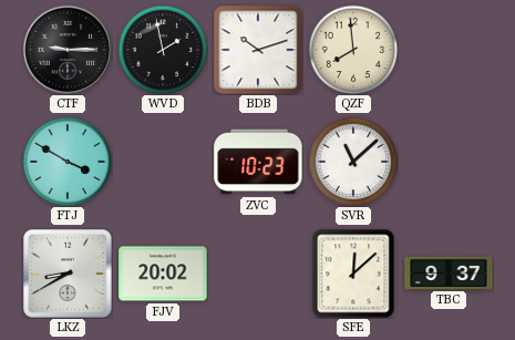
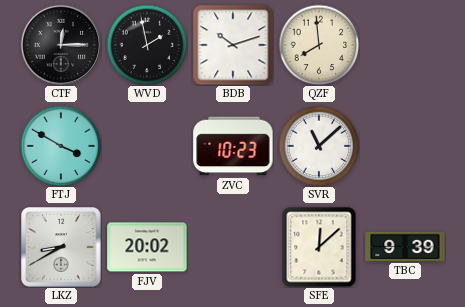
CTF: 9:15 -> 12:15 (61, 45)
TBC: 9:37 -> 9:39 (405, 246)
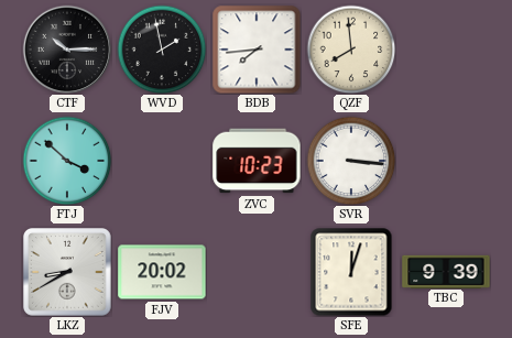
CTF: 12:15 -> 10:15 (67, 50)
BDB: 10:12 -> 7:44 (257, 50)
FTJ: 3:50 -> 3:52 (67, 161)
SVR: 11:08 -> 3:16 (351, 161)
SFE: 12:08 -> 12:03 (351, 272)
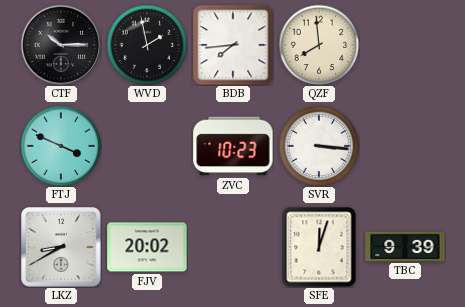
FTJ: 3:52 -> 3:49 (61, 146)
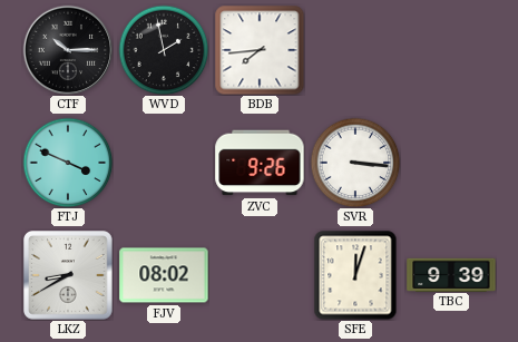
QZF: 7:59 -> none (319, 45)
ZVC: 10:23 -> 9:26 (260, 163)
FJV: 20:02 -> 08:02 (164, 275)
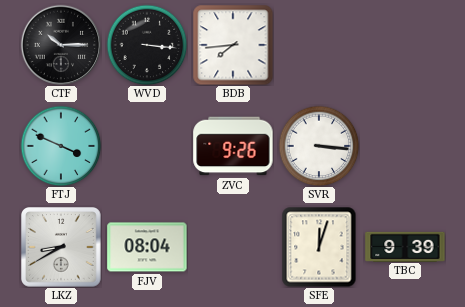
WVD: 1:58 -> 3:16 (147, 45)
FJV: 08:02 -> 08:04 (147, 247)
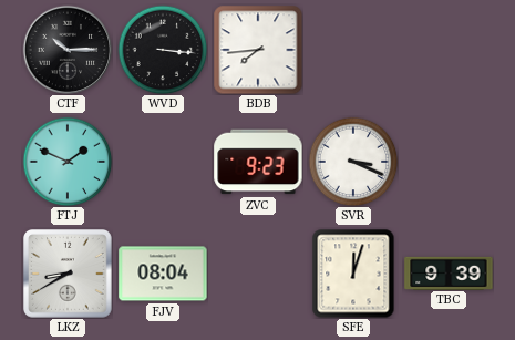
FTJ: 3:49 -> 1:49 (68, 162)
ZVC: 9:26 -> 9:23 (258, 162)
SVR: 3:16 -> 3:19 (353, 162)
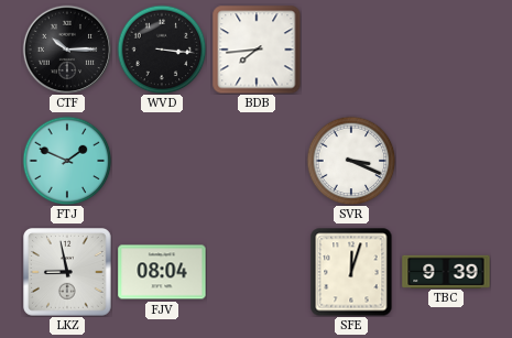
ZVC: 9:23 -> none (258, 162)
LKZ: 8:40 -> 8:58 (68, 273)
